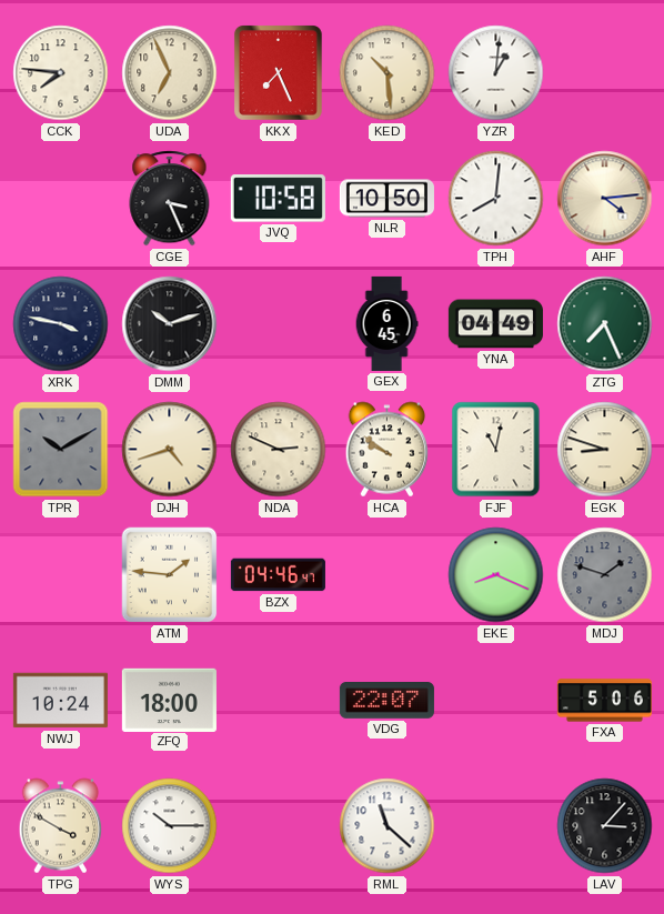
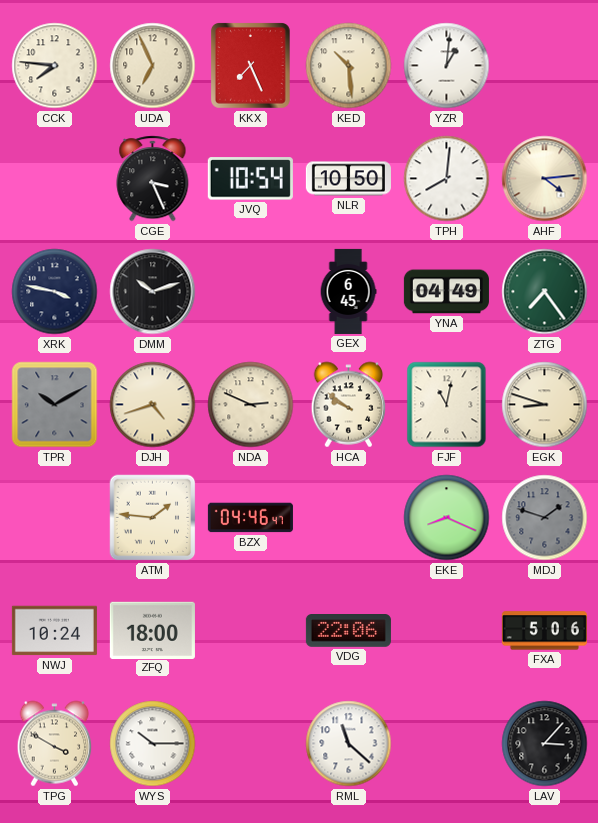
JVQ: 10:58 -> 10:54 (250, 179)
ZTG: 7:26 -> 7:24 (545, 292)
VDG: 22:07 -> 22:06 (348, 631)
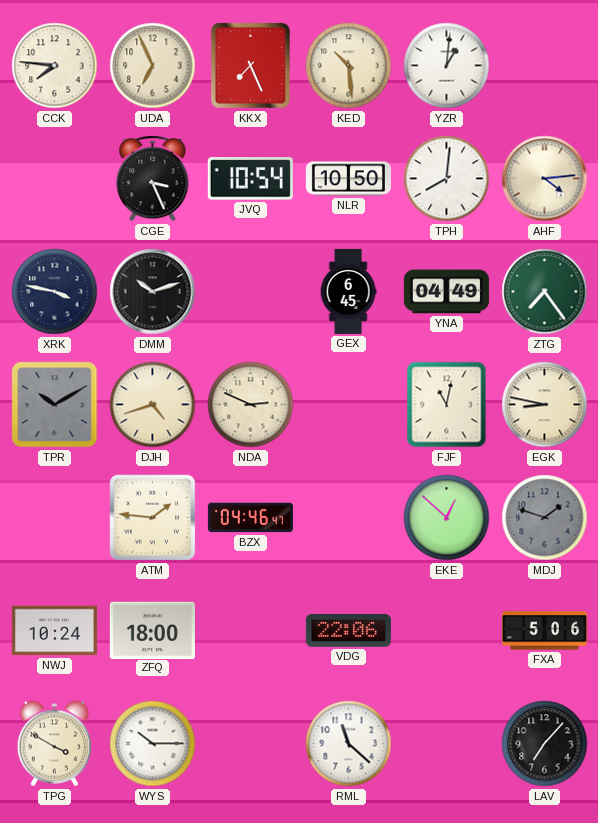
HCA: 9:51 -> none (349, 405)
EGK: 8:48 -> 8:47 (545, 405)
EKE: 8:19 -> 12:52 (447, 518)
LAV: 3:07 -> 7:07 (545, 744)
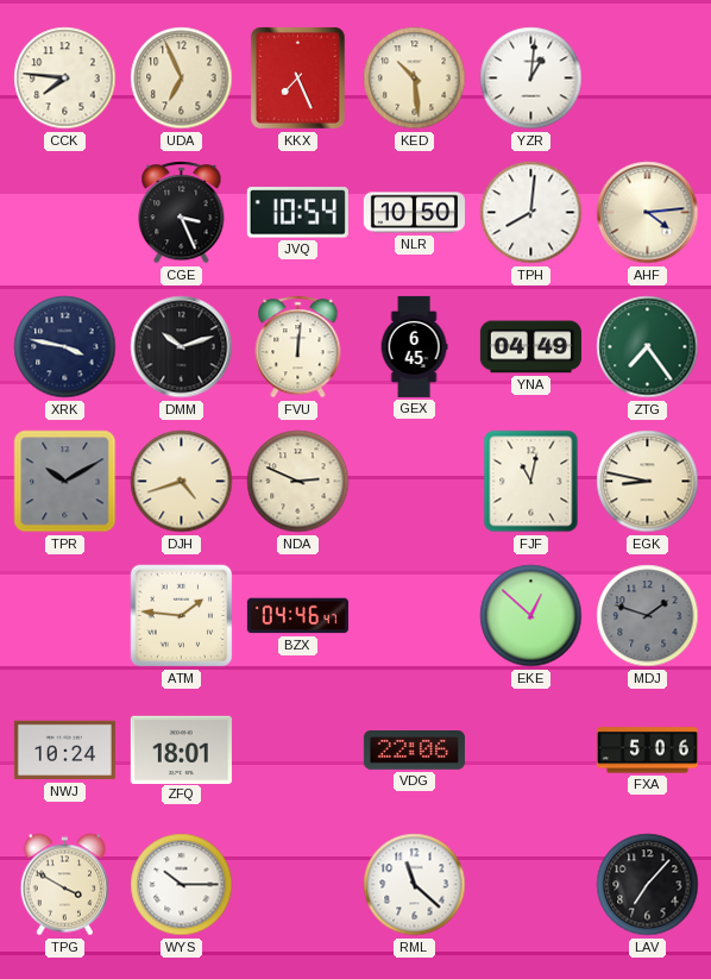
FVU: none -> 12:01 (298, 347)
ZFQ: 18:00 -> 18:01 (181, 749)
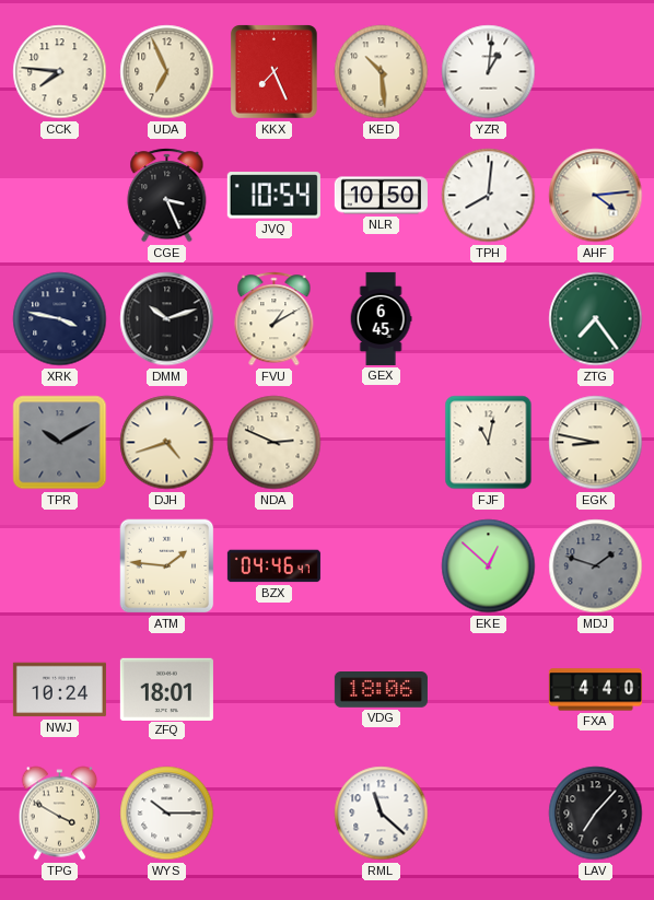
FVU: 12:01 -> 1:10 (275, 319)
YNA: 04:49 -> none (530, 347)
VDG: 22:06 -> 18:06 (381, 690)
FXA: 5:06 -> 4:40 (595, 690)
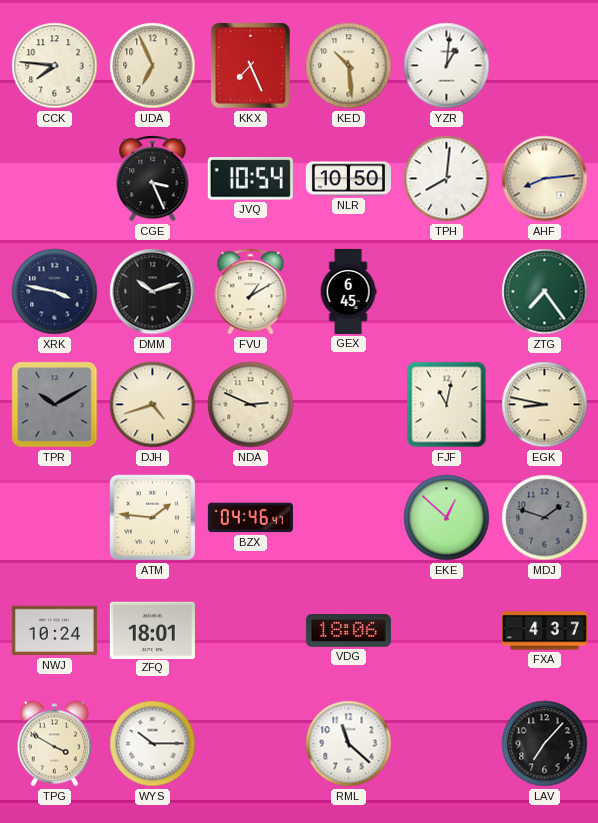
AHF: 4:14 -> 8:14 (545, 179)
FXA: 4:40 -> 4:37 (544, 631)
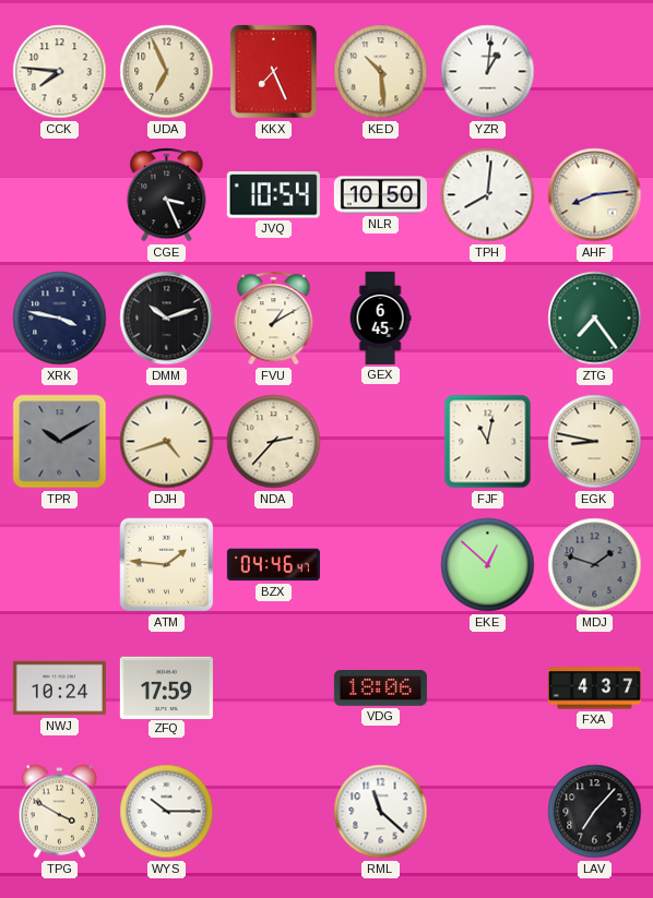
NDA: 2:49 -> 2:37 (274, 442)
ZFQ: 18:01 -> 17:59 (166, 687)
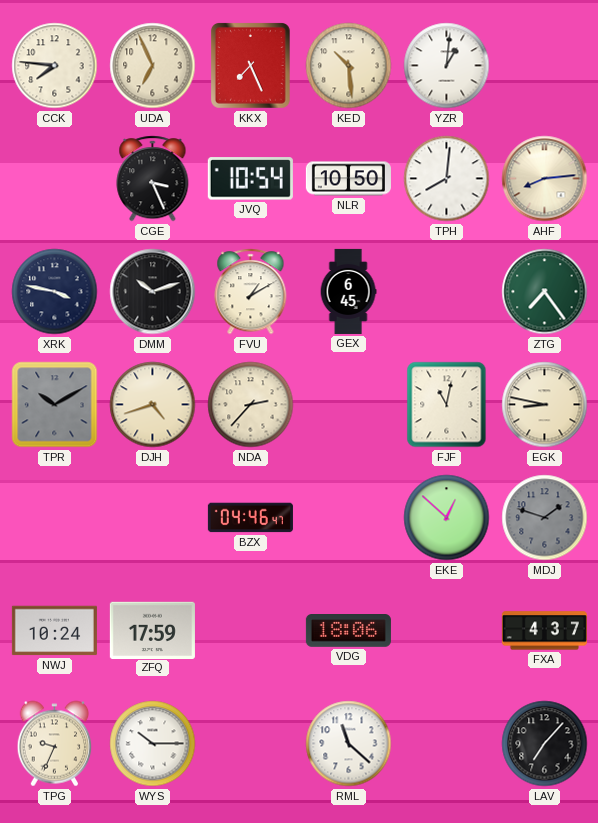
ATM: 1:46 -> none (167, 565)
TPG: 3:50 -> 9:34 (55, 744)
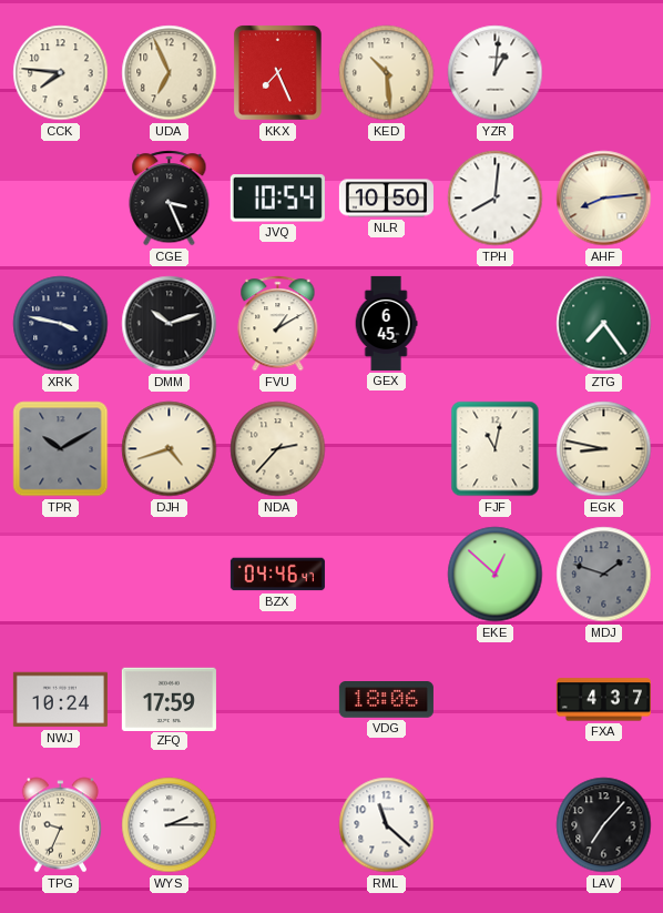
WYS: 10:15 -> 2:15 (170, 825)
